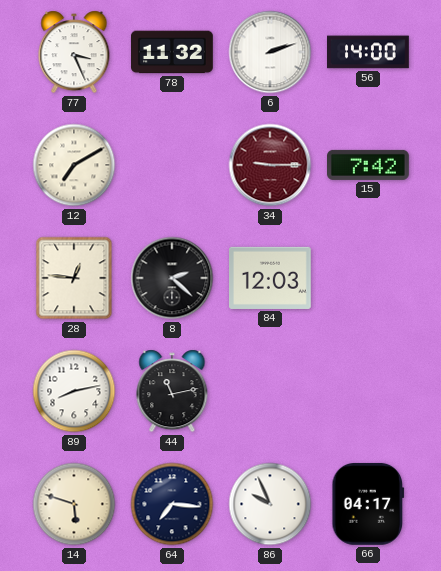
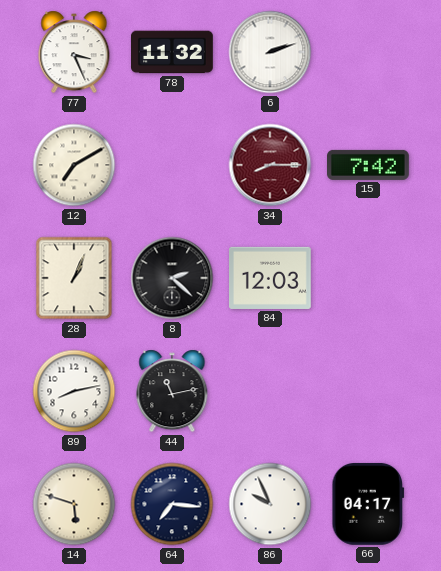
56: 14:00 -> none (369, 52)
34: 9:15 -> 8:15 (270, 165)
28: 12:46 -> 1:04 (74, 278)
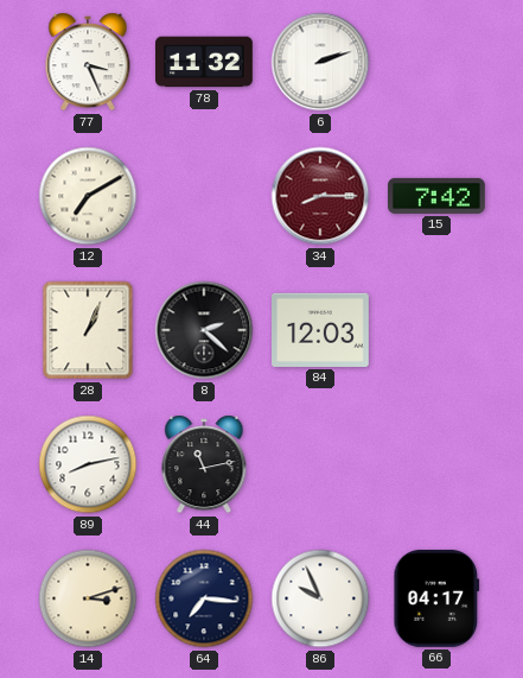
14: 5:48 -> 3:12 (88, 598)
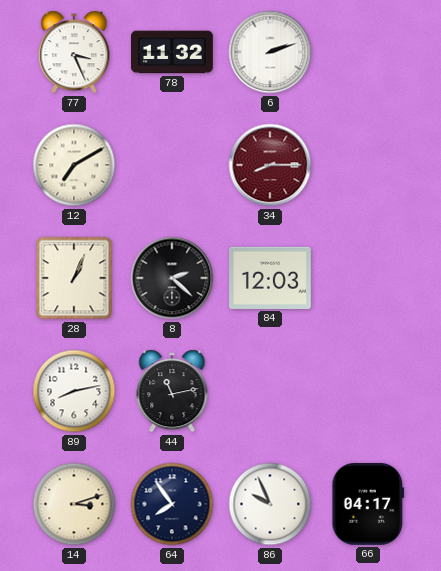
15: 7:42 -> none (438, 196)
64: 7:16 -> 7:54 (172, 504)
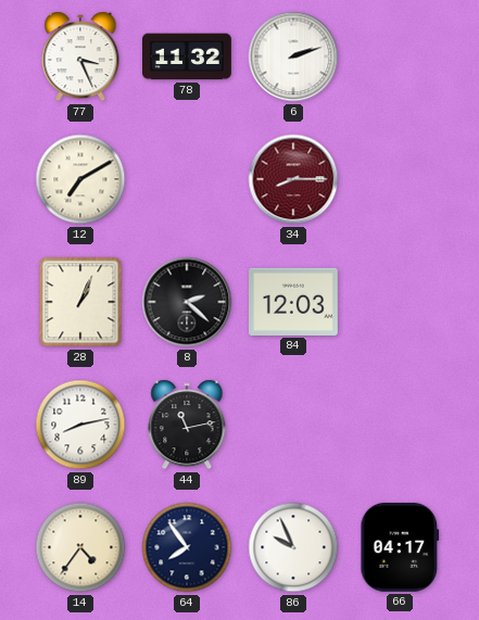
14: 3:12 -> 4:36 (80, 547)
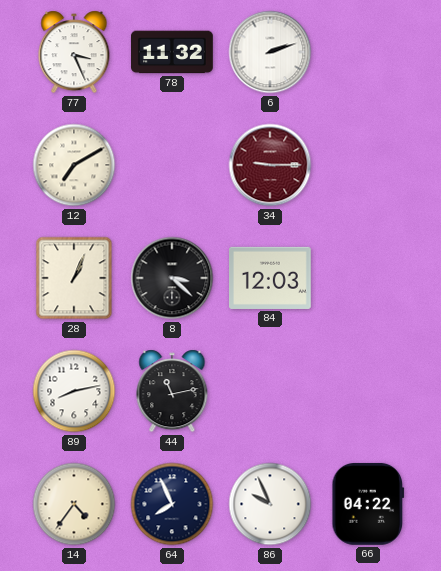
34: 8:15 -> 9:15 (270, 165)
8: 2:22 -> 3:22 (172, 278)
64: 7:54 -> 7:56 (172, 504)
66: 04:17 -> 04:22 (368, 504)
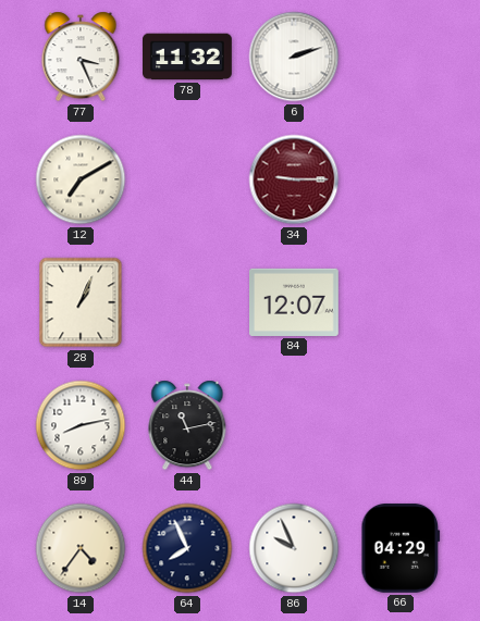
8: 3:22 -> none (172, 278)
84: 12:03 -> 12:07 (295, 302)
66: 04:22 -> 04:29 (401, 548)
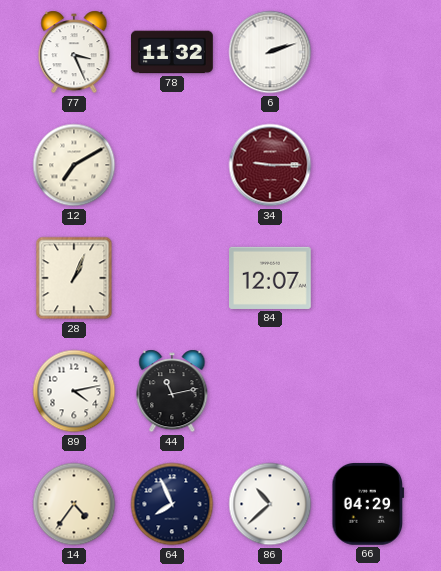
89: 8:13 -> 4:13 (74, 391)
86: 9:56 -> 10:38 (270, 504)
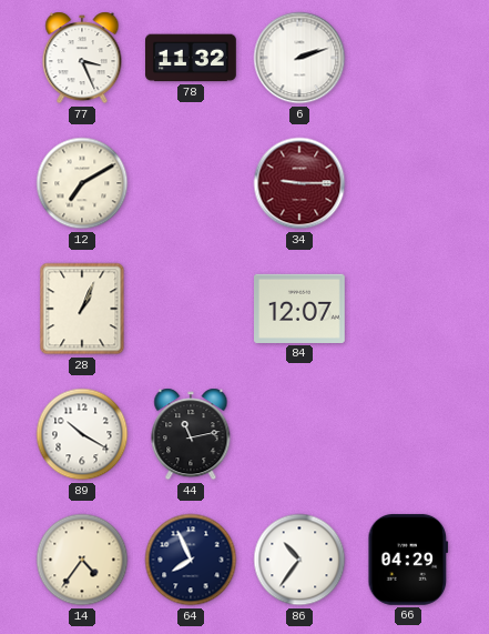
89: 4:13 -> 10:20 (82, 434)
86: 10:38 -> 10:36 (299, 560)
